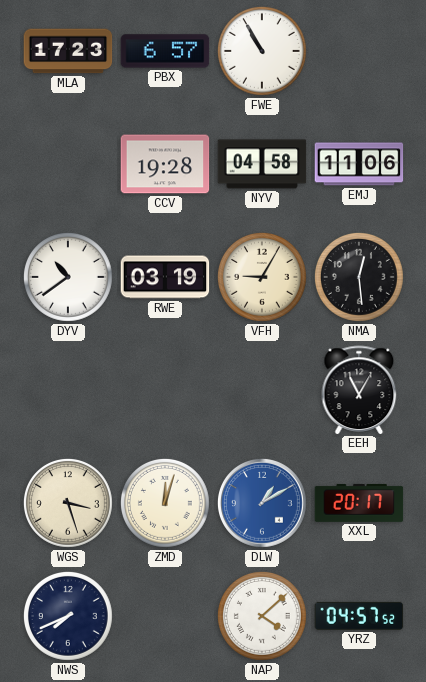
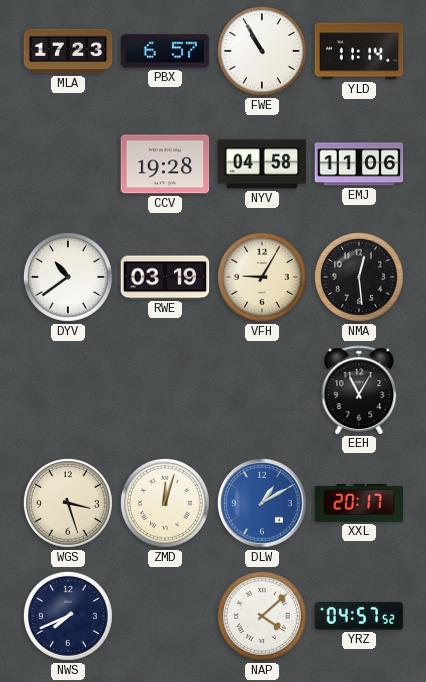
YLD: none -> 11:14 (359, 51)
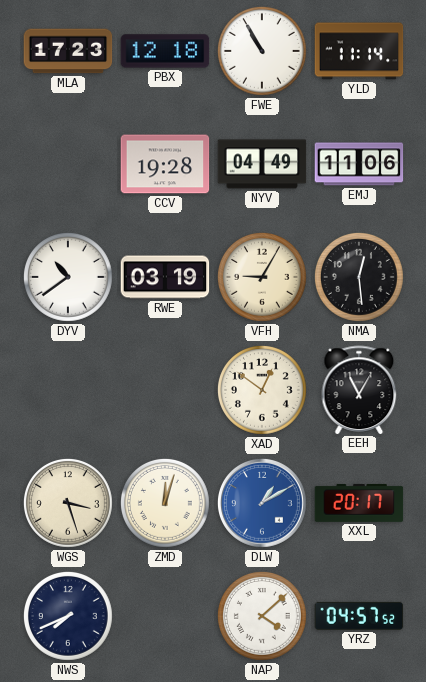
PBX: 6:57 -> 12:18 (165, 51)
NYV: 04:58 -> 04:49 (262, 164)
XAD: none -> 12:51 (262, 390)
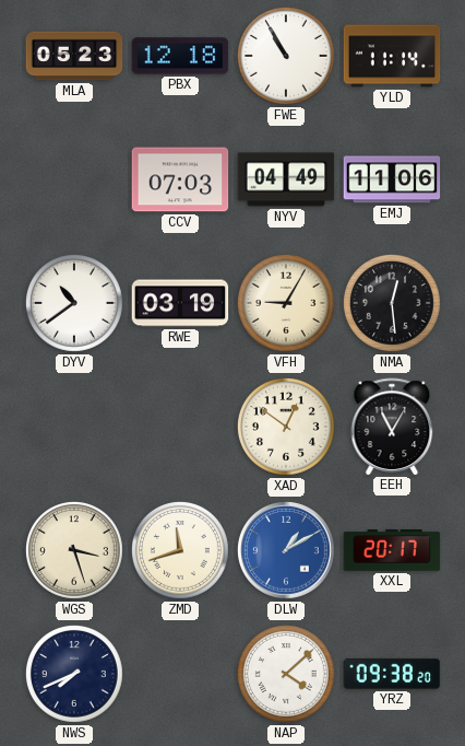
MLA: 17:23 -> 05:23 (74, 56)
CCV: 19:28 -> 07:03 (180, 179)
ZMD: 12:03 -> 11:42 (180, 550)
YRZ: 04:57 -> 09:38 (392, 674)
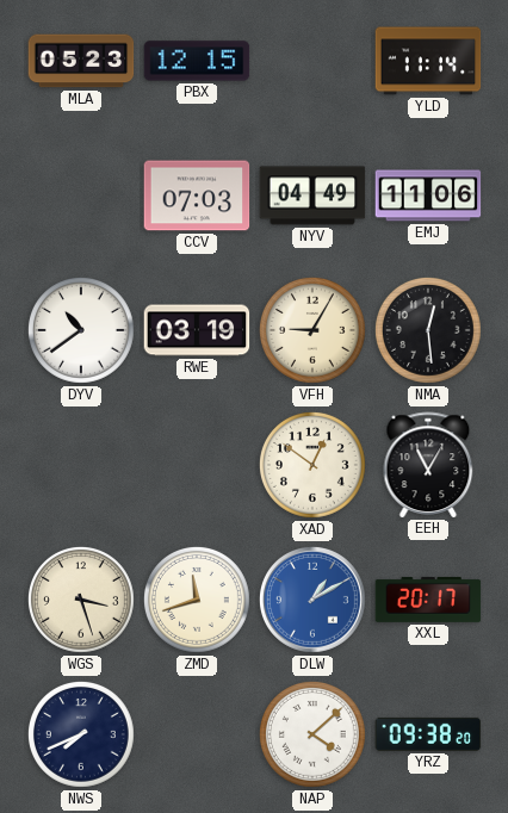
PBX: 12:18 -> 12:15 (197, 61)
FWE: 10:55 -> none (286, 56)
